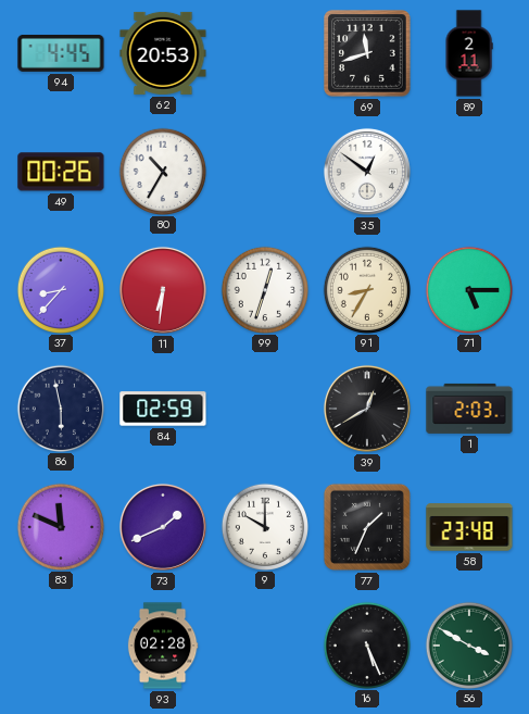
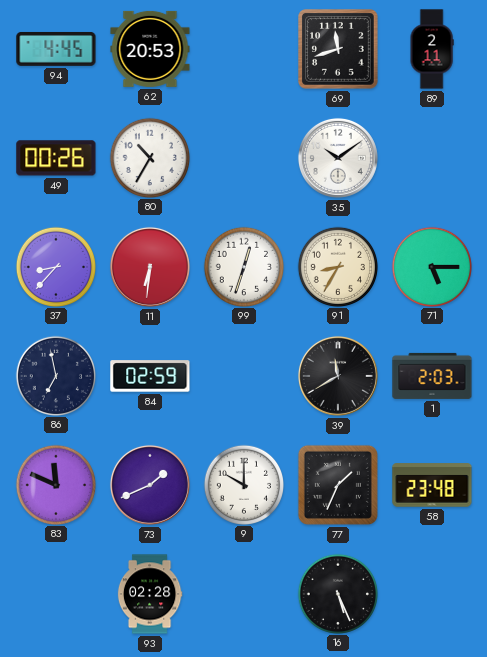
35: 12:51 -> 10:09 (338, 158)
86: 5:58 -> 6:58 (55, 375)
39: 12:40 -> 11:40 (338, 376)
56: 3:50 -> none (468, 644)
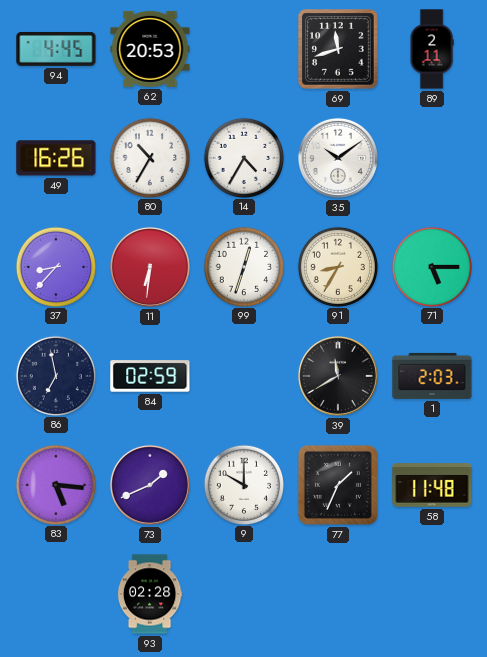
49: 00:26 -> 16:26 (56, 158)
14: none -> 4:35 (243, 157)
83: 11:49 -> 5:16 (55, 484)
58: 23:48 -> 11:48 (432, 485)
16: 5:26 -> none (337, 593)
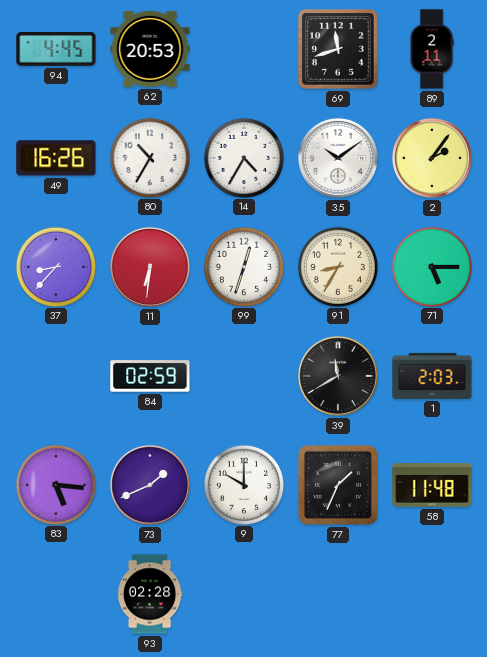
2: none -> 2:06 (432, 158)
86: 6:58 -> none (55, 375)
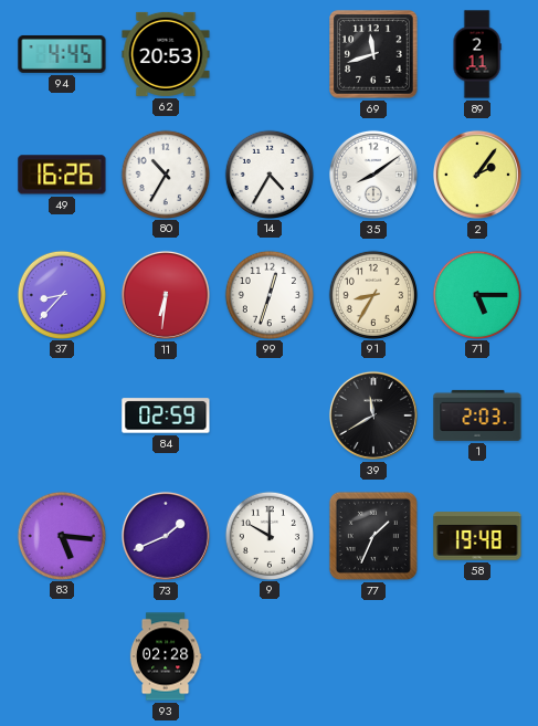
35: 10:09 -> 8:09 (373, 175)
58: 11:48 -> 19:48 (477, 536)
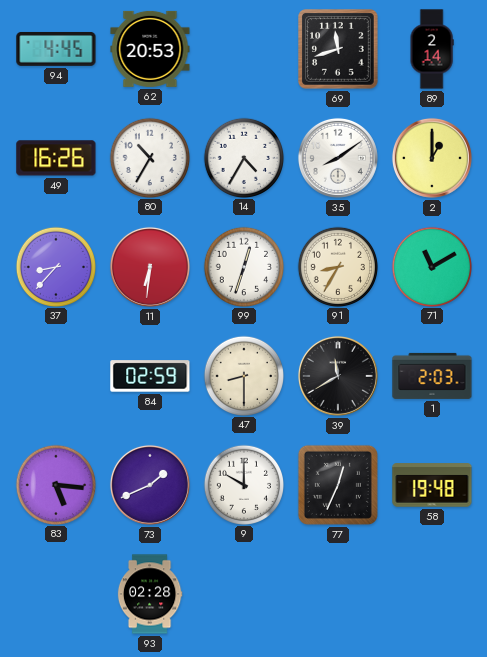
89: 2:11 -> 2:14 (432, 49)
2: 2:06 -> 1:00 (432, 158)
71: 5:15 -> 11:10 (431, 266)
47: none -> 8:30 (243, 375)
77: 1:34 -> 12:34 (338, 485)
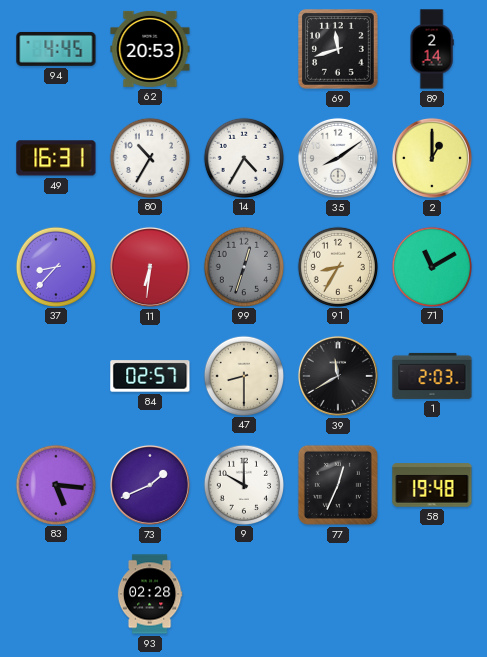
49: 16:26 -> 16:31 (56, 158)
99 dial: white -> grey (243, 266)
84: 02:59 -> 02:57 (150, 376)
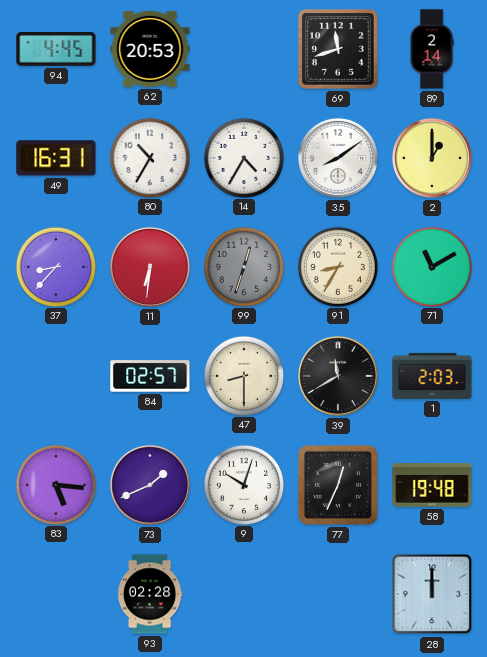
9: 10:00 -> 10:03 (243, 484)
28: none -> 12:00 (432, 594)
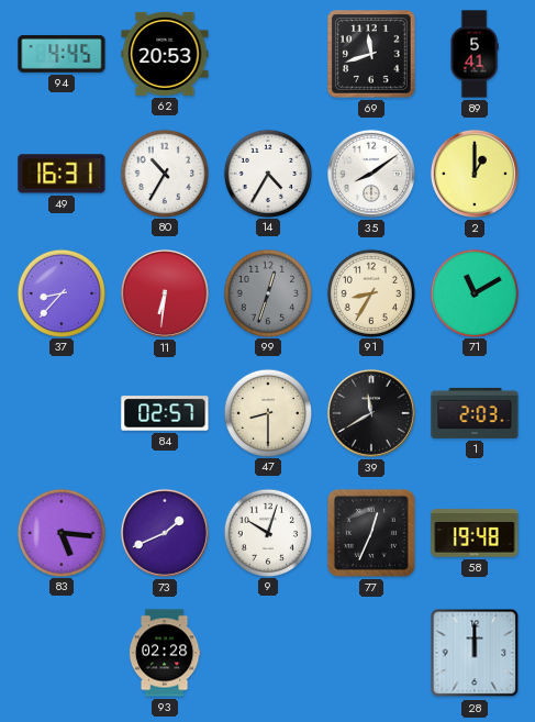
89: 2:14 -> 5:41 (475, 54)
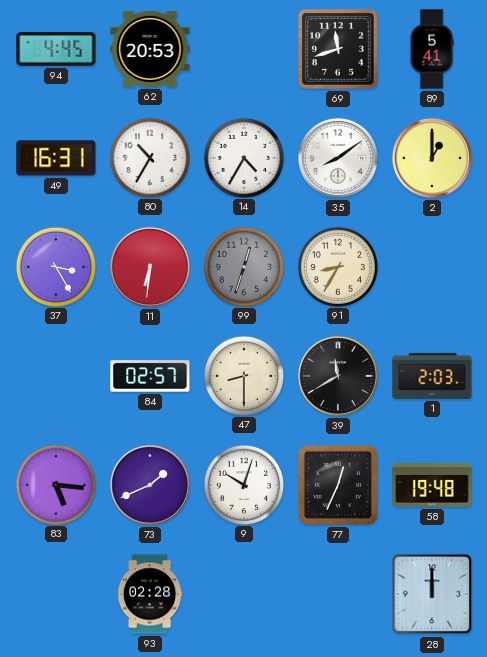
37: 8:37 -> 3:25 (55, 266)
71: 11:10 -> none (473, 292)
